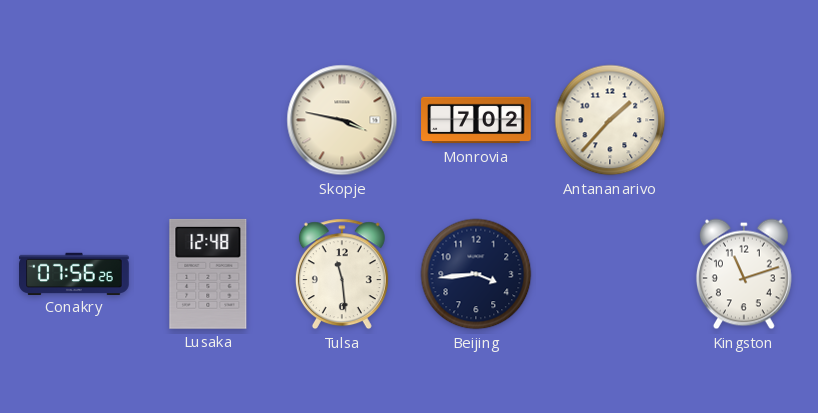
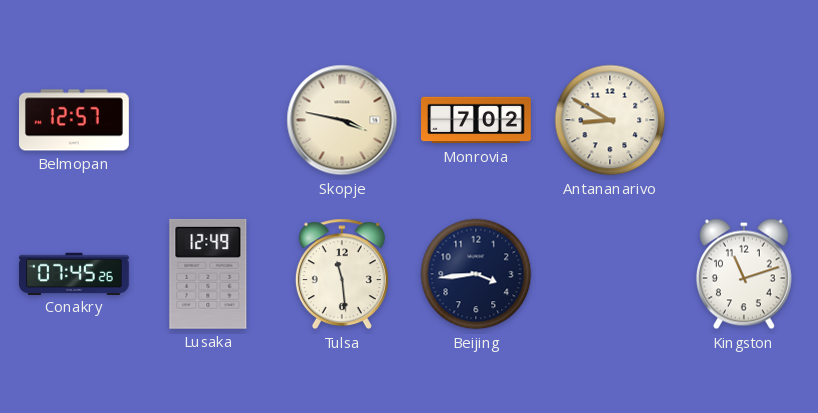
Belmopan: none -> 12:57 (75, 120)
Antananarivo: 1:37 -> 8:50 (610, 120)
Conakry: 07:56 -> 07:45 (75, 273)
Lusaka: 12:48 -> 12:49 (208, 274)
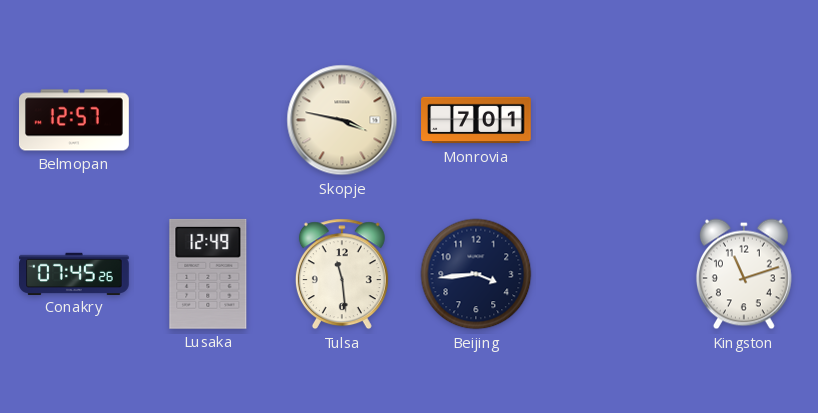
Monrovia: 7:02 -> 7:01 (476, 120)
Antananarivo: 8:50 -> none (610, 120)
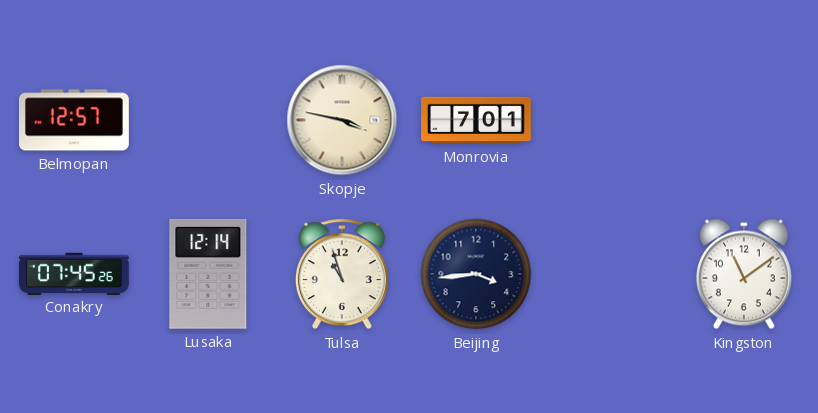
Lusaka: 12:49 -> 12:14 (208, 274)
Tulsa: 11:29 -> 10:57 (342, 274)
Kingston: 11:12 -> 11:09 (744, 274)
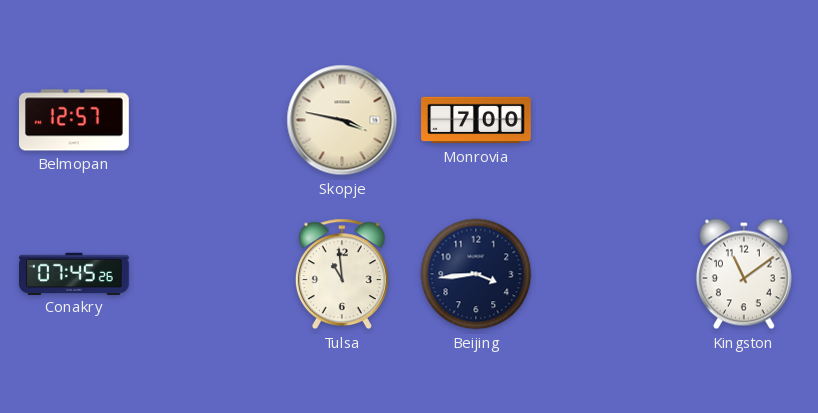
Monrovia: 7:01 -> 7:00 (476, 120)
Lusaka: 12:14 -> none (208, 274)
Tulsa: 10:57 -> 10:59 (342, 274)
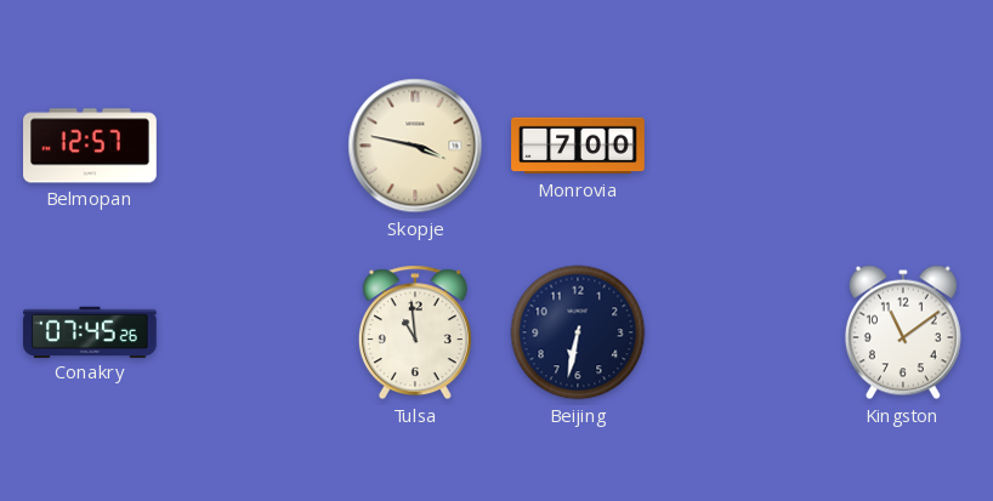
Beijing: 3:44 -> 6:32 (578, 332)
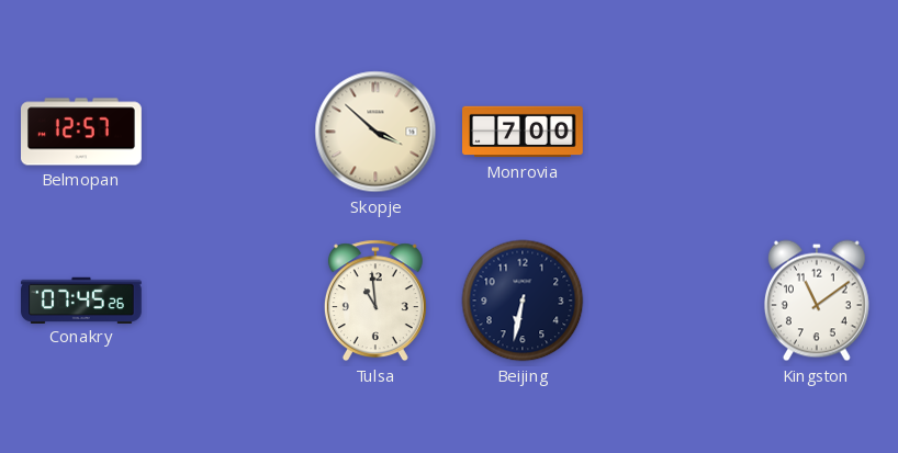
Skopje: 3:47 -> 3:52 (375, 132)
